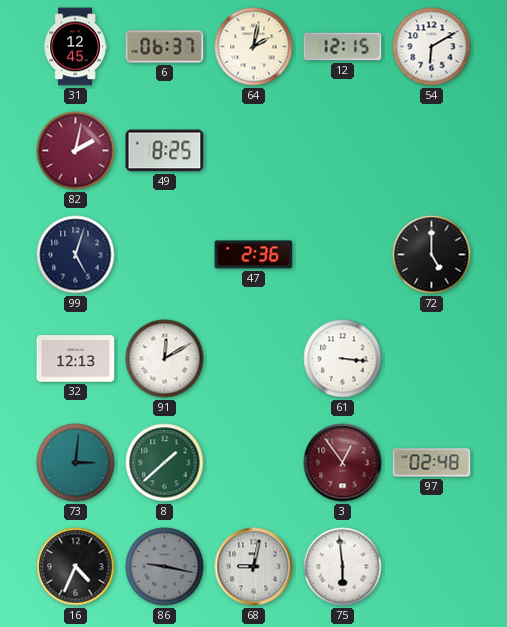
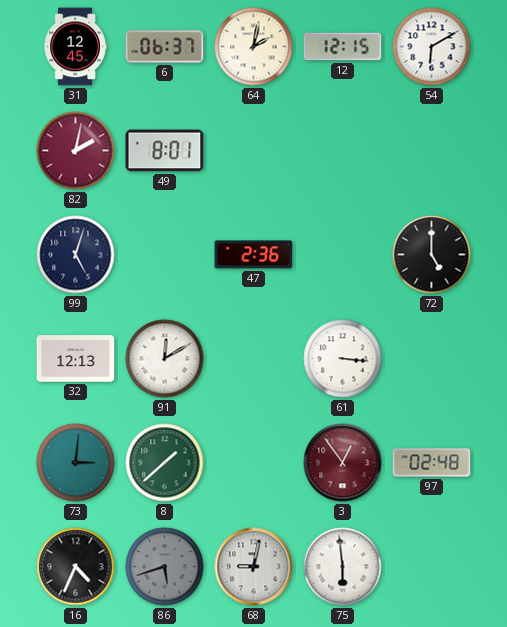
49: 8:25 -> 8:01 (165, 151)
86: 9:17 -> 5:42 (165, 567)
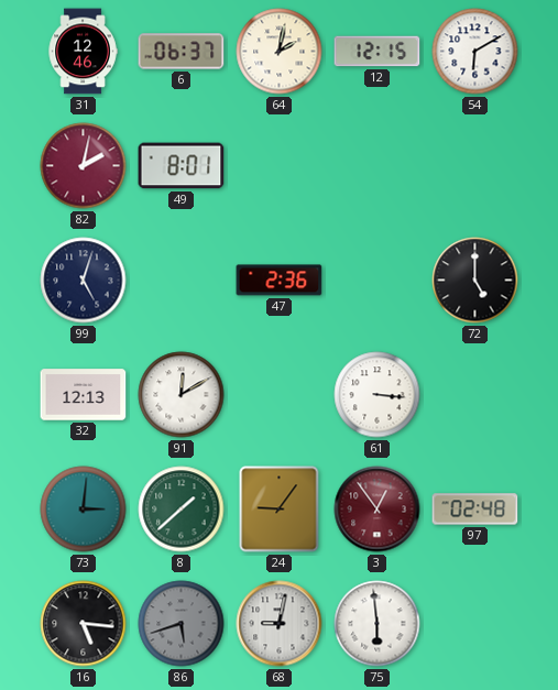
31: 12:45 -> 12:46 (83, 52)
24: none -> 9:06 (280, 510)
16: 4:34 -> 5:16 (84, 624)
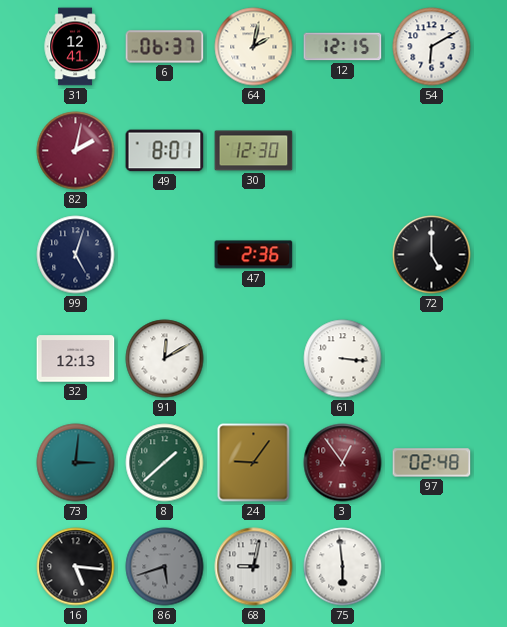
31: 12:46 -> 12:41 (75, 47)
30: none -> 12:30 (254, 151)
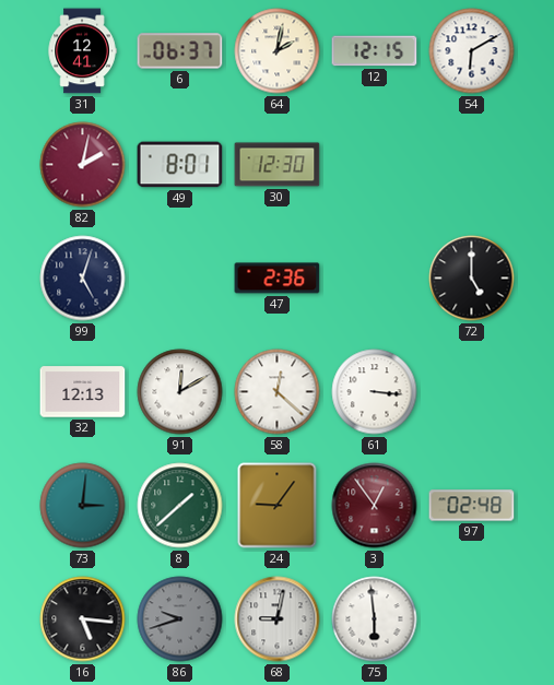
58: none -> 12:22 (278, 392)
86: 5:42 -> 9:42 (180, 619)
